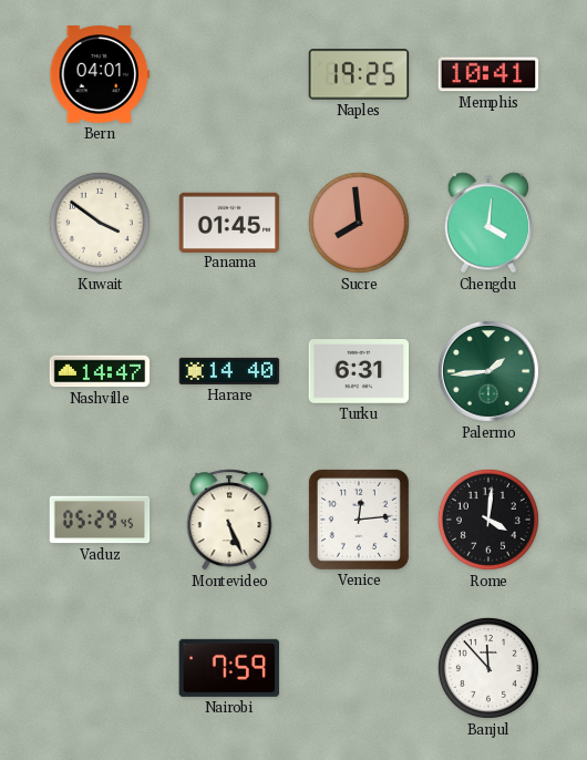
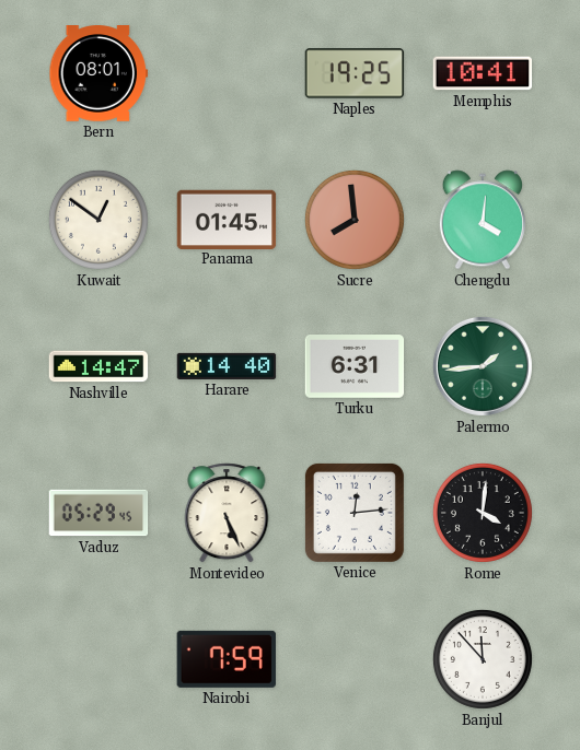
Bern: 04:01 -> 08:01 (98, 74)
Kuwait: 3:51 -> 12:51 (98, 220)
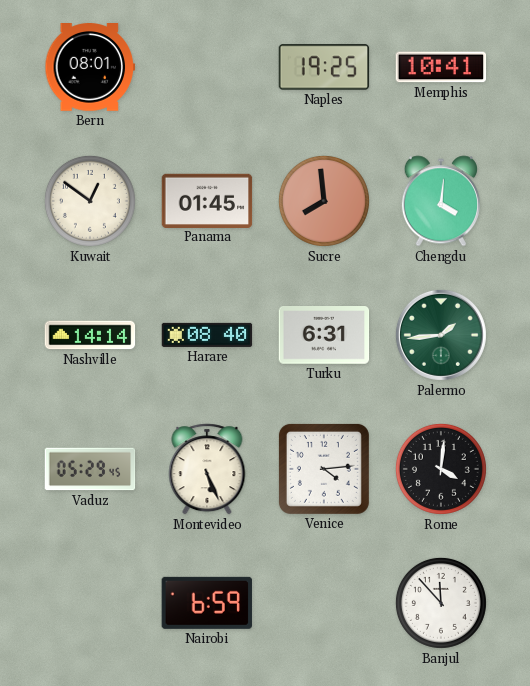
Nashville: 14:47 -> 14:14 (90, 335)
Harare: 14:40 -> 08:40 (207, 335)
Venice: 12:14 -> 4:14 (324, 469)
Nairobi: 7:59 -> 6:59 (207, 603)
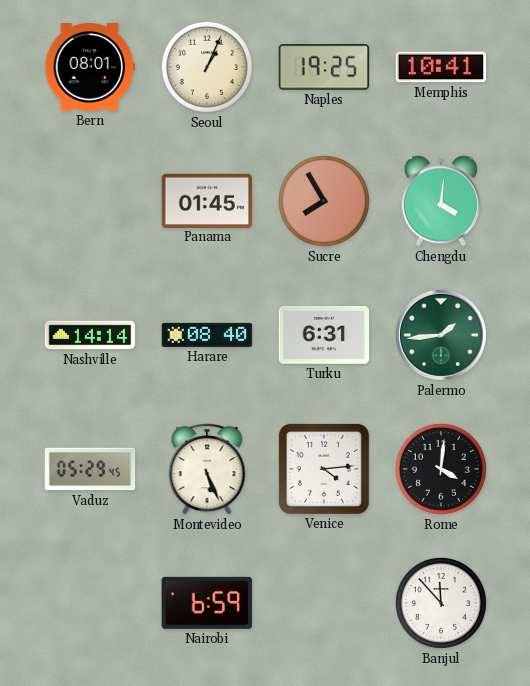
Seoul: none -> 1:04 (207, 67)
Kuwait: 12:51 -> none (90, 201)
Sucre: 7:59 -> 7:55 (324, 201)
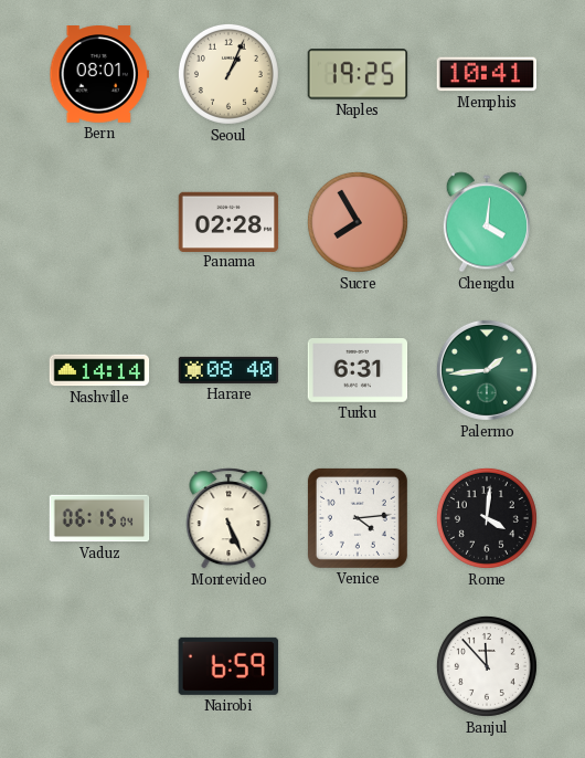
Panama: 01:45 -> 02:28 (228, 221)
Vaduz: 05:29 -> 06:15 (99, 518)
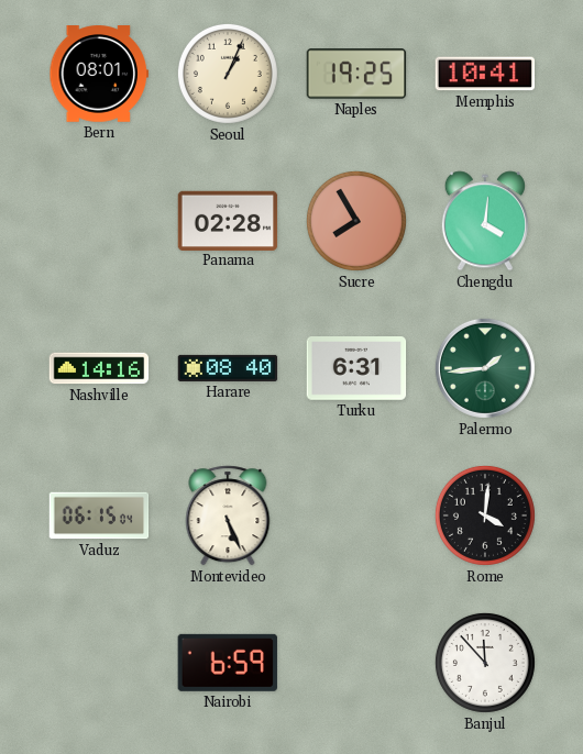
Nashville: 14:14 -> 14:16 (99, 368)
Venice: 4:14 -> none (358, 518)
